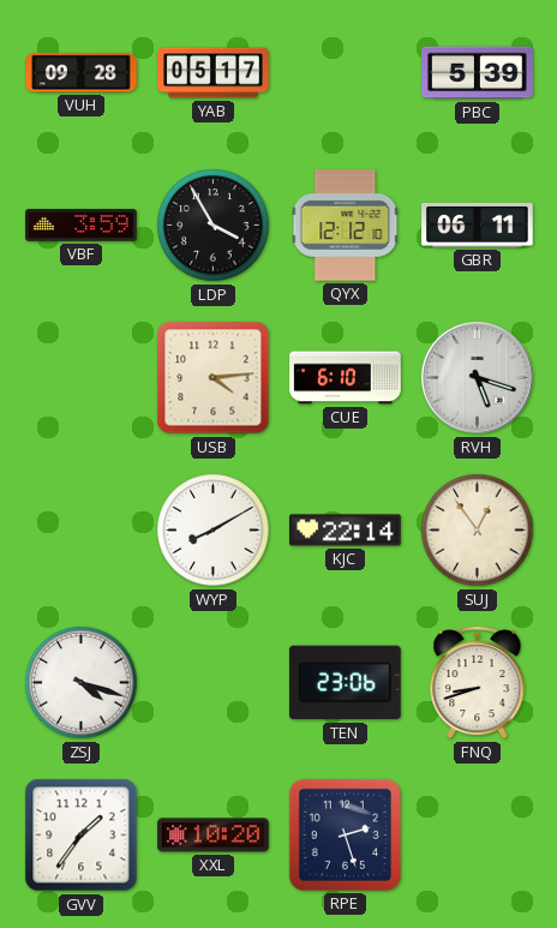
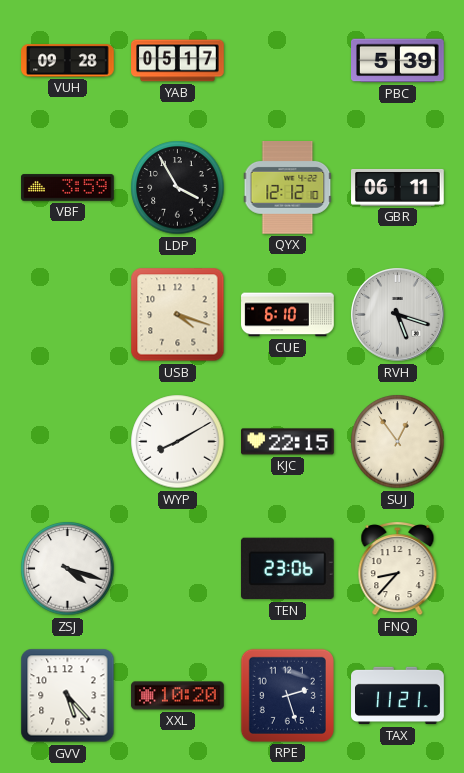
USB: 4:14 -> 4:18 (178, 315)
KJC: 22:14 -> 22:15 (288, 442)
FNQ: 8:42 -> 8:37 (398, 569)
GVV: 1:36 -> 5:23 (68, 696)
TAX: none -> 11:21 (398, 696)
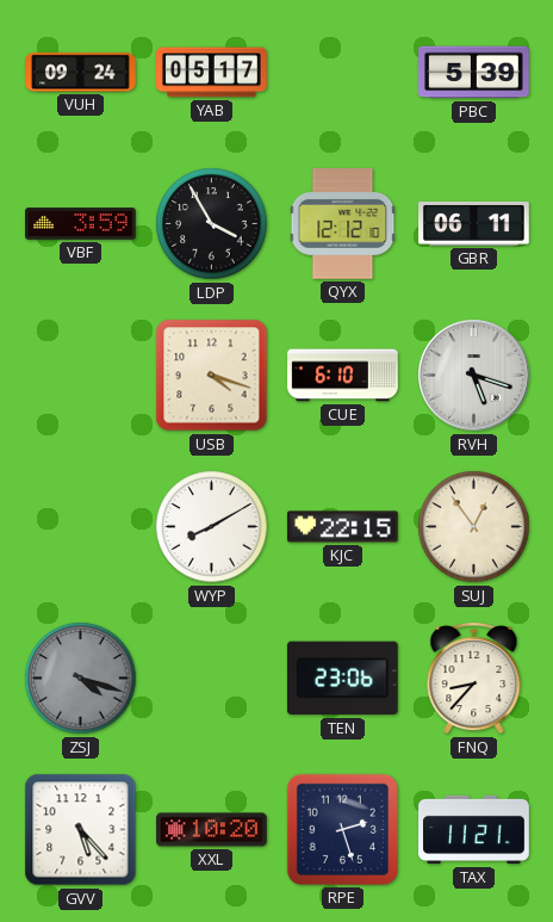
VUH: 09:28 -> 09:24 (81, 73)
ZSJ dial: white -> grey (81, 679)
